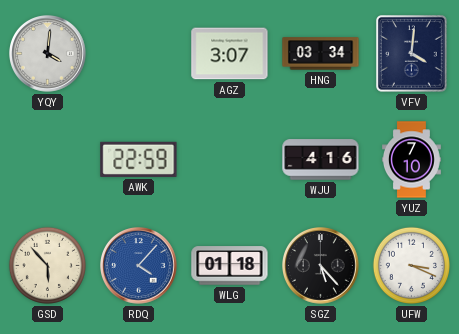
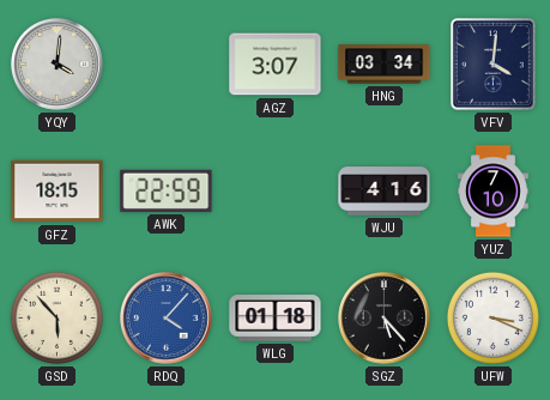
GFZ: none -> 18:15 (58, 192)
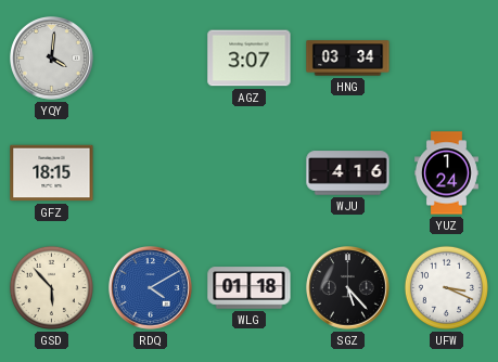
VFV: 4:01 -> none (494, 65)
AWK: 22:59 -> none (167, 190)
YUZ: 7:10 -> 1:24 (447, 173)
RDQ: 4:07 -> 4:10 (151, 288)
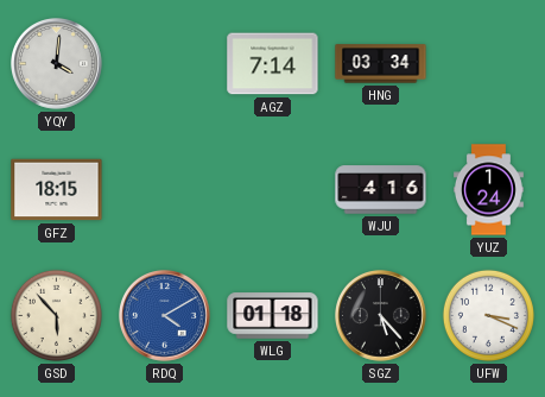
AGZ: 3:07 -> 7:14 (273, 64)
